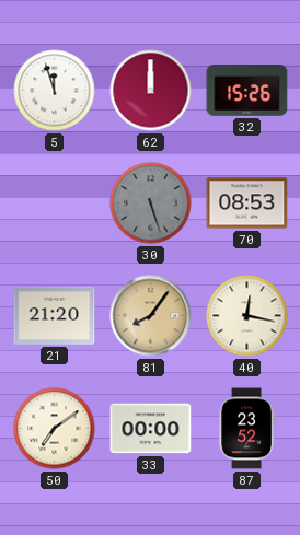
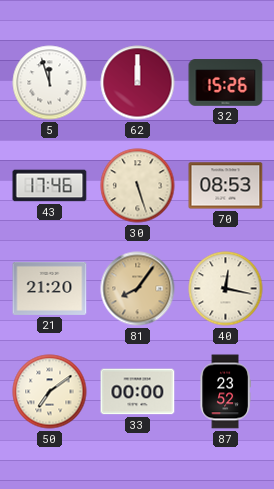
43: none -> 17:46 (50, 186)
30 dial: grey -> cream (138, 186)
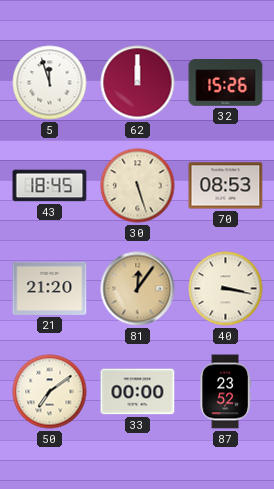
43: 17:46 -> 18:45 (50, 186)
81: 8:06 -> 12:06 (138, 289)
40: 12:17 -> 3:17 (226, 289)
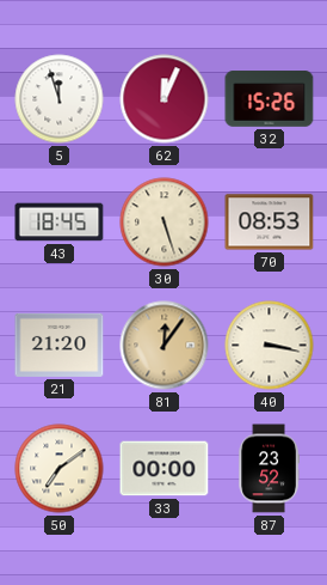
62: 12:00 -> 12:04 (165, 99)
